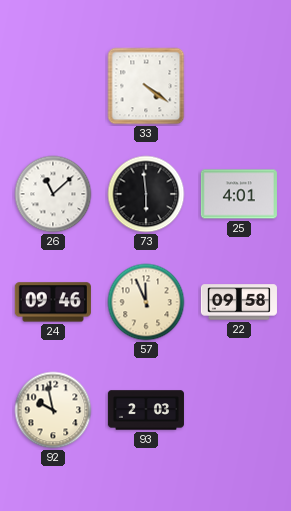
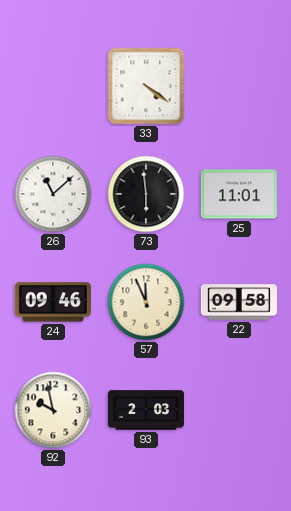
25: 4:01 -> 11:01 (239, 194)
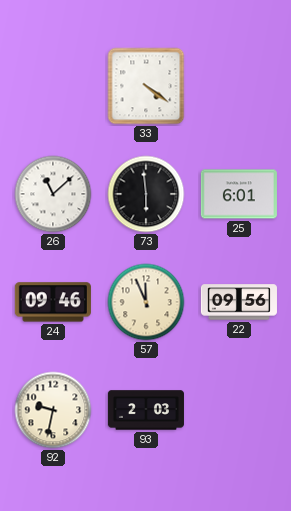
25: 11:01 -> 6:01 (239, 194)
22: 09:58 -> 09:56 (239, 302)
92: 9:58 -> 9:32 (53, 410)
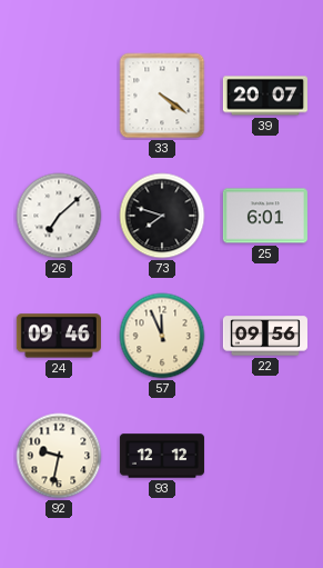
39: none -> 20:07 (265, 96)
26: 11:08 -> 7:08 (59, 216)
73: 5:59 -> 7:48 (162, 216)
93: 2:03 -> 12:12 (162, 456)
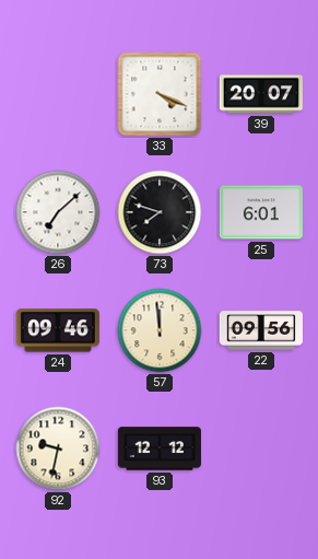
33: 4:21 -> 4:19 (160, 94)
57: 11:56 -> 11:59 (160, 330)
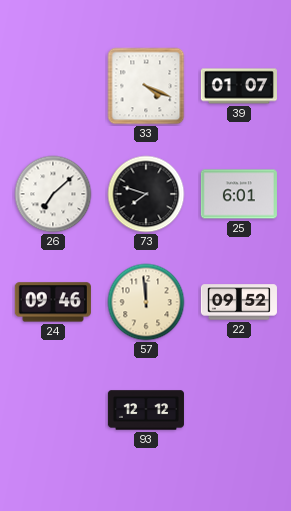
39: 20:07 -> 01:07 (239, 86)
22: 09:56 -> 09:52 (239, 302)
92: 9:32 -> none (58, 449)
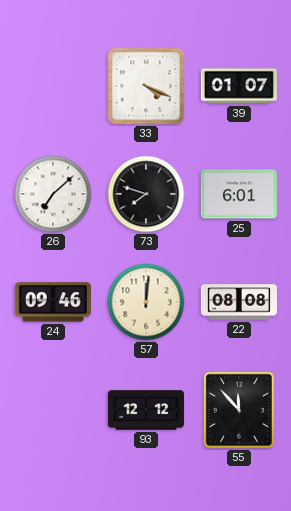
57: 11:59 -> 12:01 (146, 302)
22: 09:52 -> 08:08 (239, 302)
55: none -> 11:53 (239, 410)
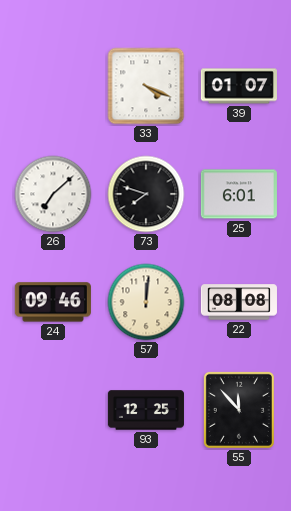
93: 12:12 -> 12:25 (146, 410)
